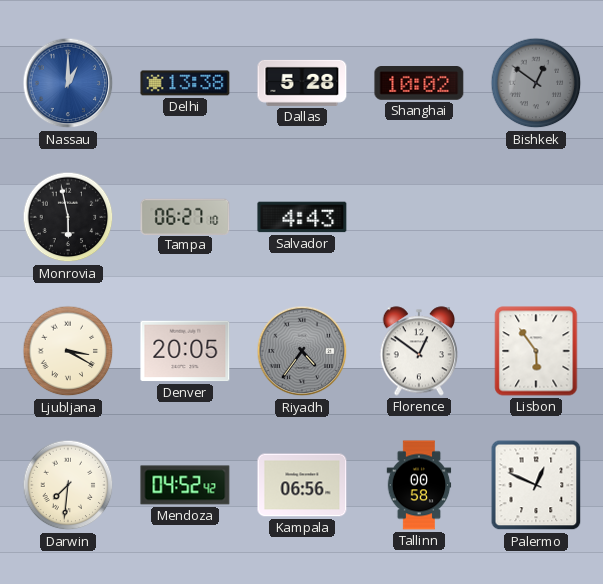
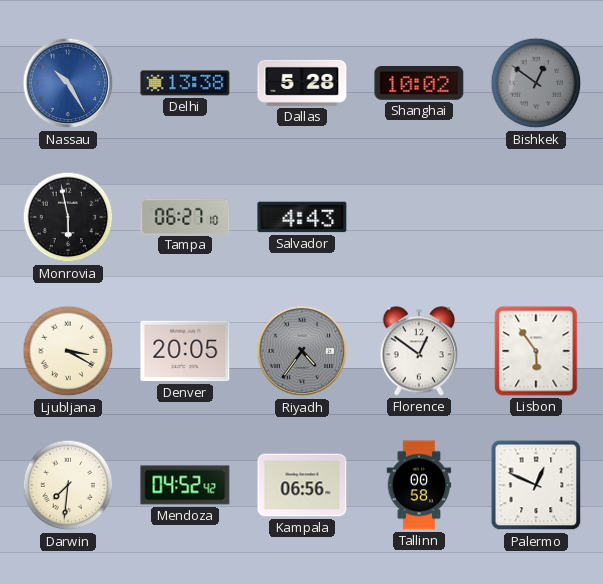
Nassau: 1:00 -> 10:25 (68, 83)
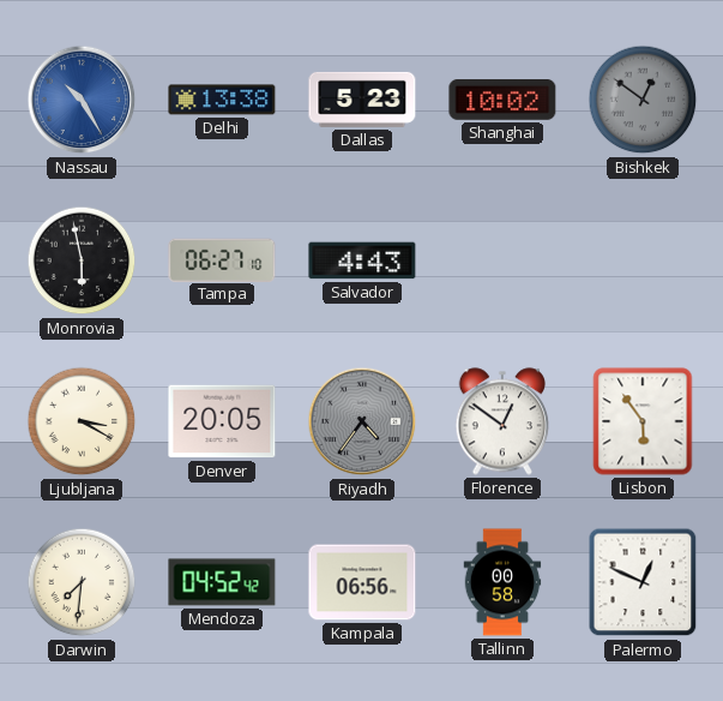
Dallas: 5:28 -> 5:23 (362, 100)
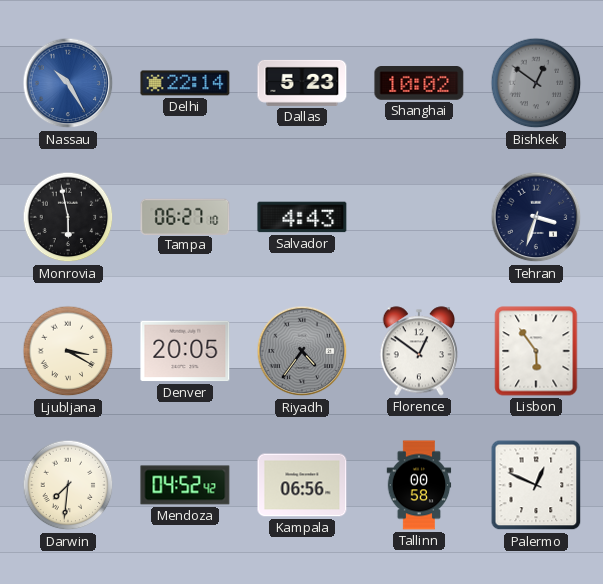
Delhi: 13:38 -> 22:14 (185, 83)
Tehran: none -> 3:33 (536, 217)
